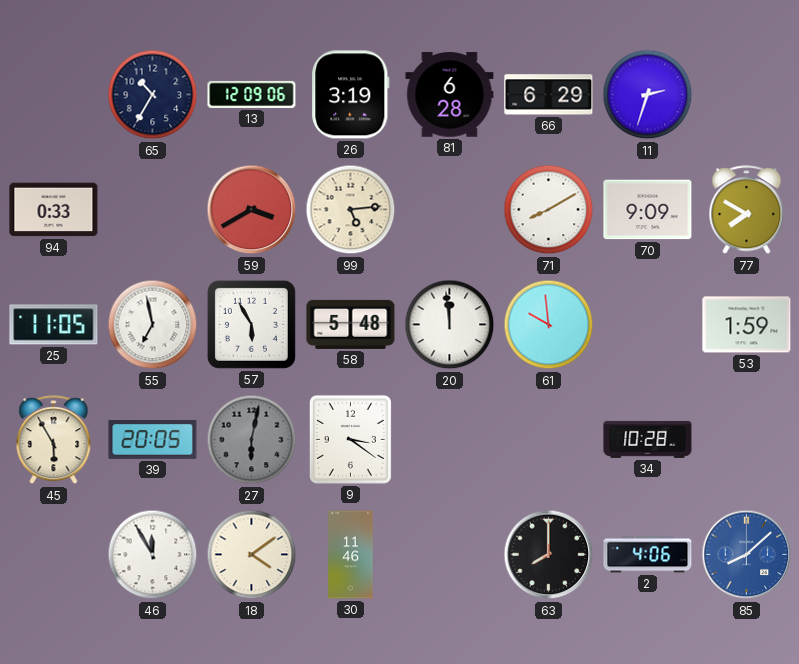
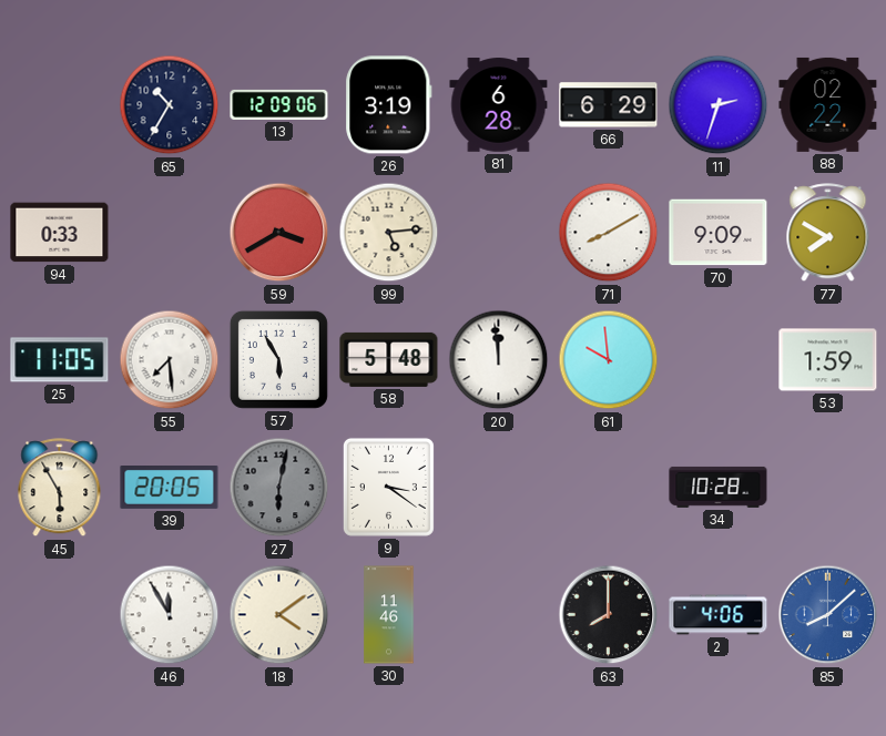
88: none -> 02:22 (828, 104)
55: 6:58 -> 7:29 (170, 360)
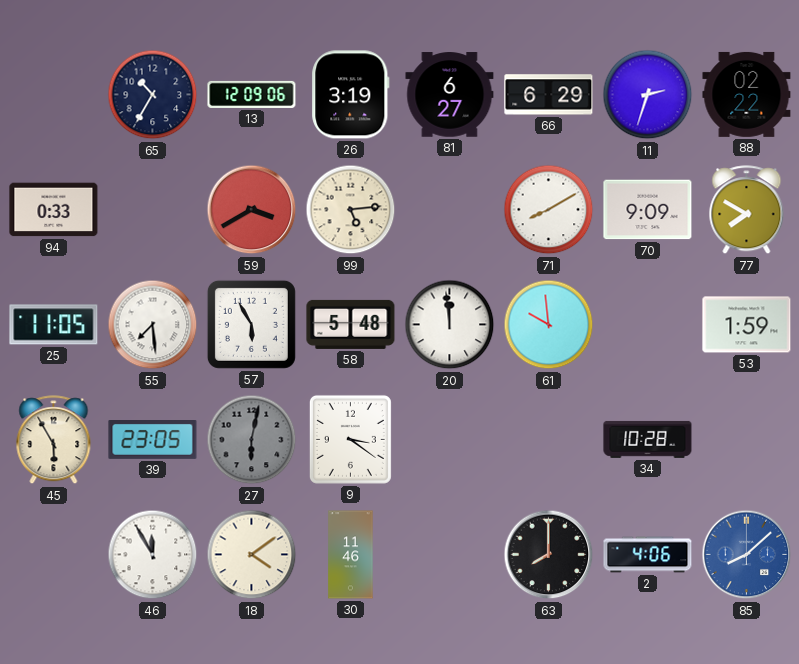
81: 6:28 -> 6:27 (450, 95)
39: 20:05 -> 23:05 (153, 440)
